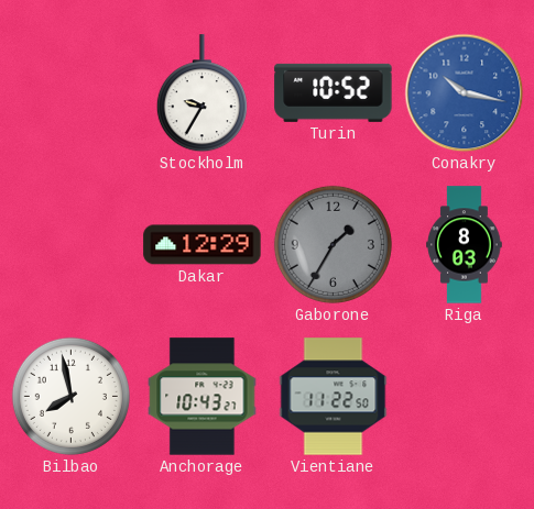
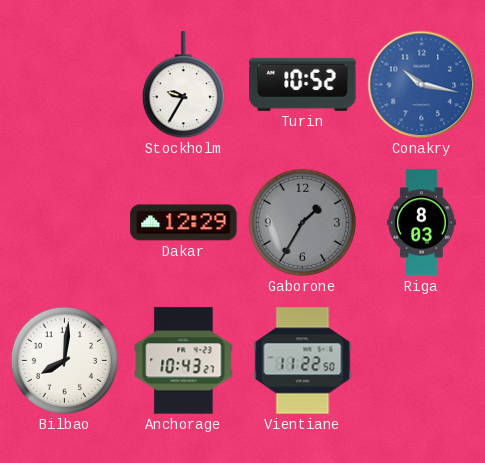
Bilbao: 7:58 -> 8:01 (64, 360)
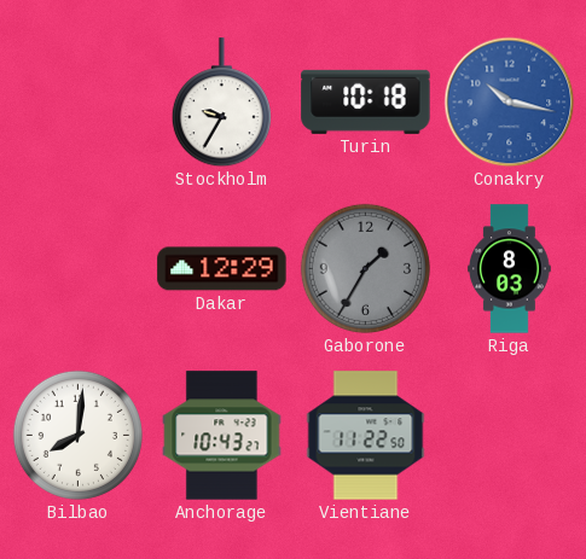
Turin: 10:52 -> 10:18 (366, 101)
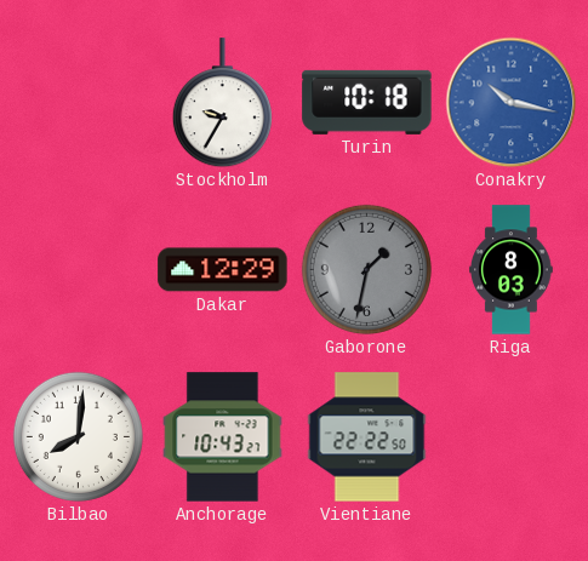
Gaborone: 1:35 -> 1:32 (366, 269)
Vientiane: 11:22 -> 22:22 (367, 437)
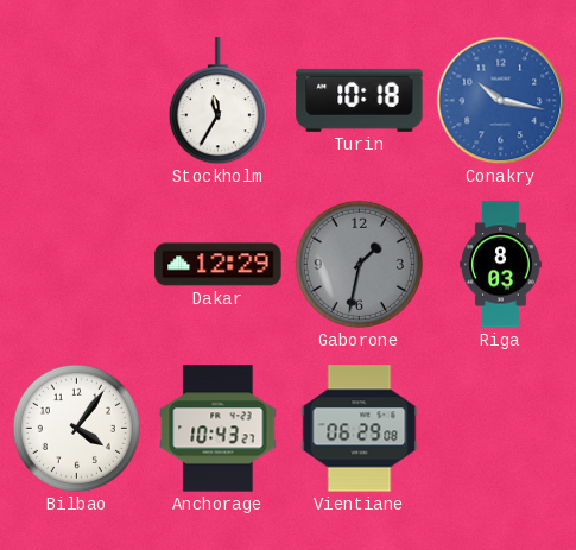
Stockholm: 9:35 -> 11:35 (217, 101)
Bilbao: 8:01 -> 4:06 (76, 428)
Vientiane: 22:22 -> 06:29 (360, 429)
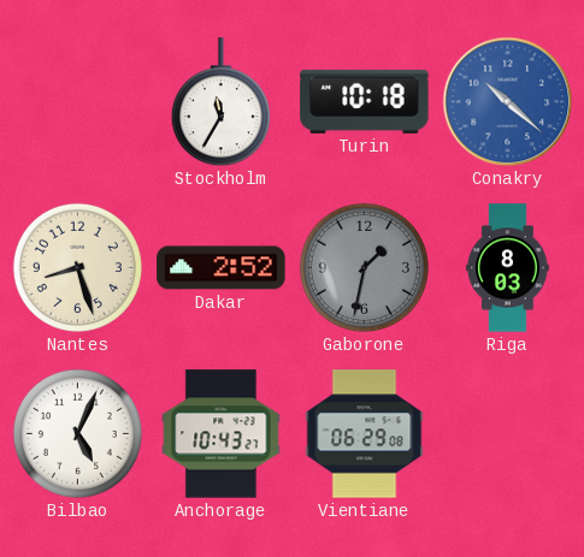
Conakry: 10:17 -> 10:22 (508, 102)
Nantes: none -> 8:27 (77, 267)
Dakar: 12:29 -> 2:52 (222, 268)
Bilbao: 4:06 -> 5:04 (77, 433)
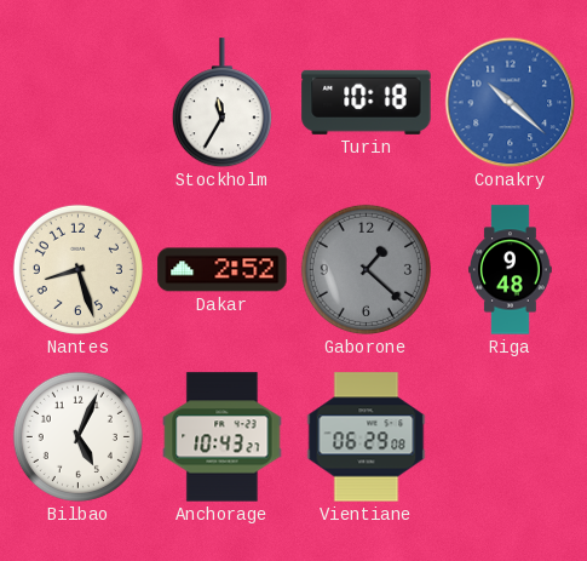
Gaborone: 1:32 -> 1:22 (366, 269)
Riga: 8:03 -> 9:48 (511, 270)
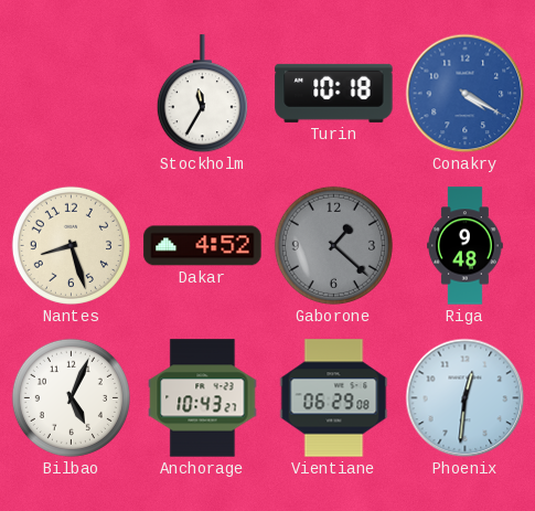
Conakry: 10:22 -> 4:20 (466, 94)
Dakar: 2:52 -> 4:52 (203, 246)
Phoenix: none -> 12:31 (466, 398)
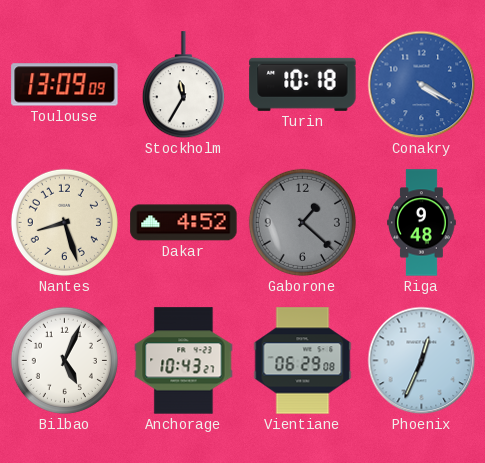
Toulouse: none -> 13:09 (65, 85)
Phoenix: 12:31 -> 12:34 (422, 361)
